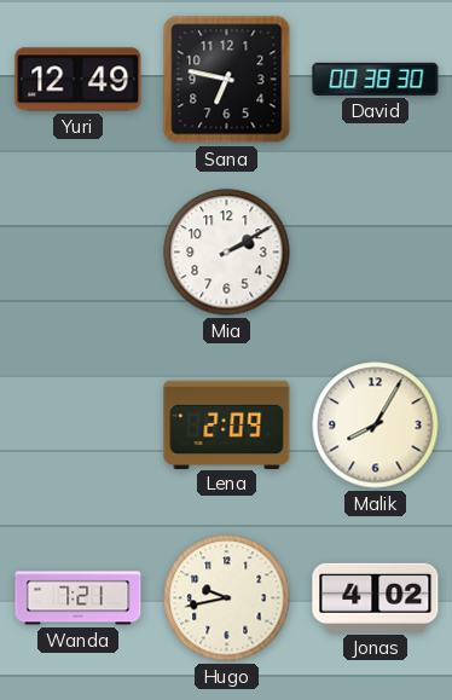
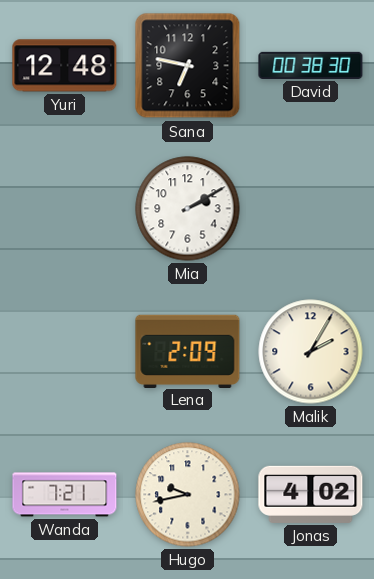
Yuri: 12:49 -> 12:48 (65, 66)
Malik: 8:05 -> 2:05 (311, 352)
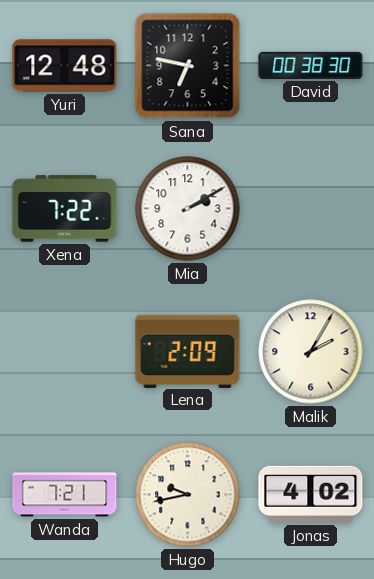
Xena: none -> 7:22 (65, 209)
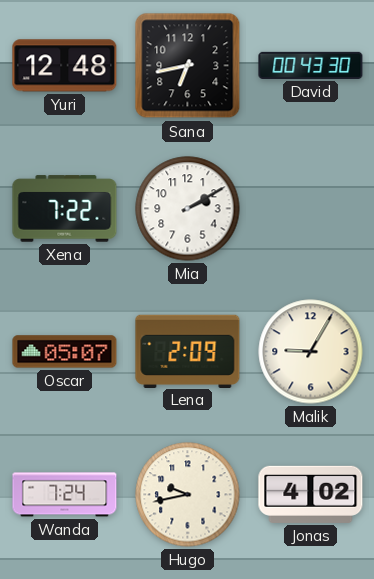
Sana: 6:47 -> 6:43 (188, 66)
David: 00:38 -> 00:43 (311, 65)
Oscar: none -> 05:07 (65, 352)
Malik: 2:05 -> 9:05 (311, 352)
Wanda: 7:21 -> 7:24 (65, 495)
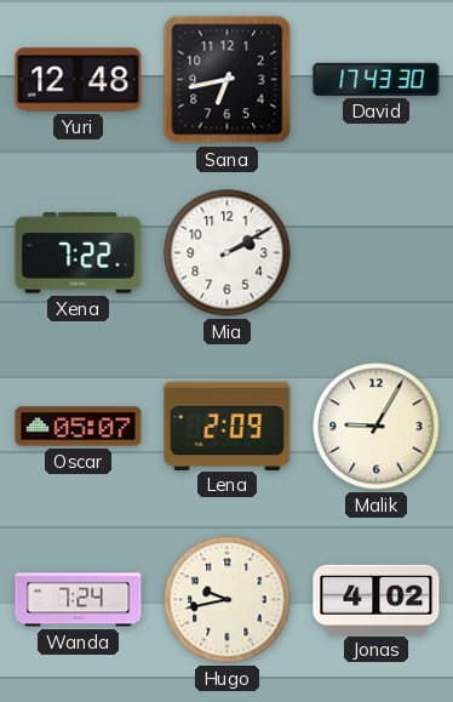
David: 00:43 -> 17:43 (377, 79)
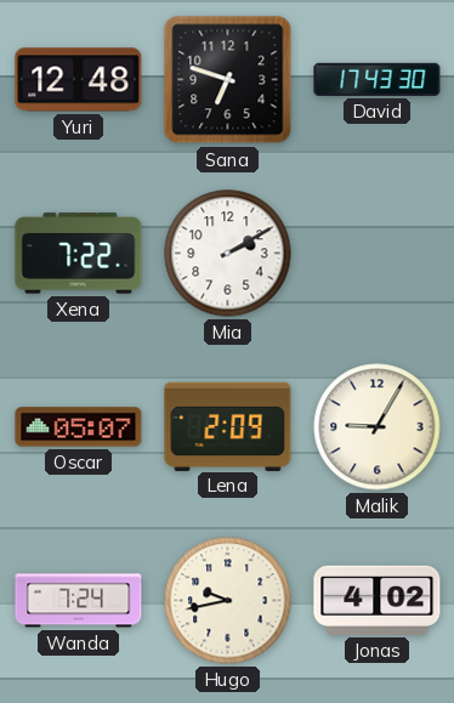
Sana: 6:43 -> 6:48 (228, 80)
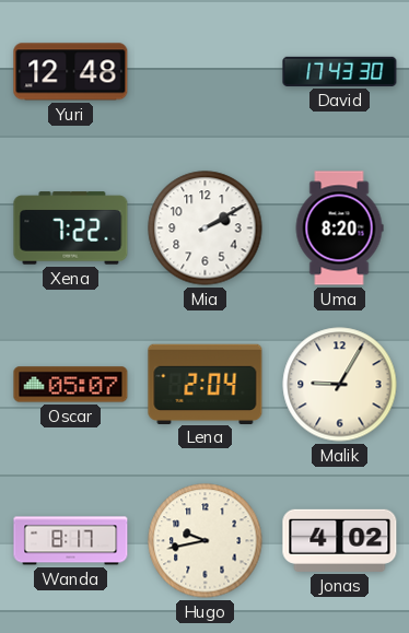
Sana: 6:48 -> none (228, 80)
Uma: none -> 8:20 (339, 228)
Lena: 2:09 -> 2:04 (206, 384)
Wanda: 7:24 -> 8:17 (71, 541)
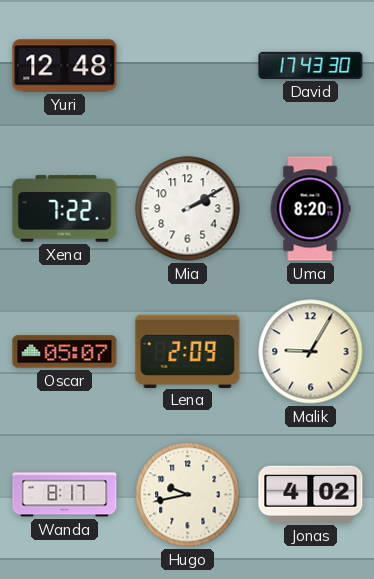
Lena: 2:04 -> 2:09 (188, 351)
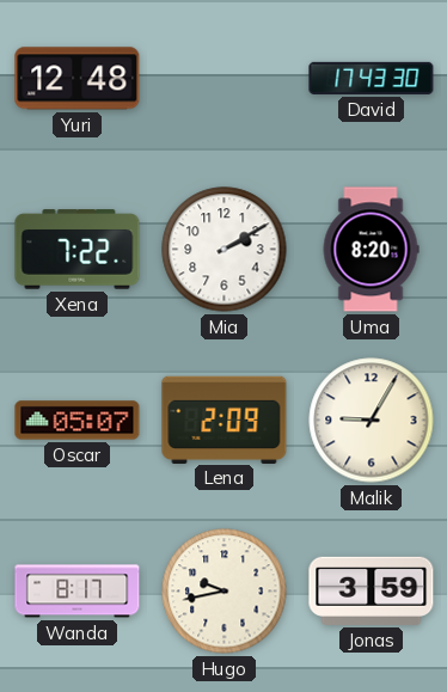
Jonas: 4:02 -> 3:59 (372, 590)
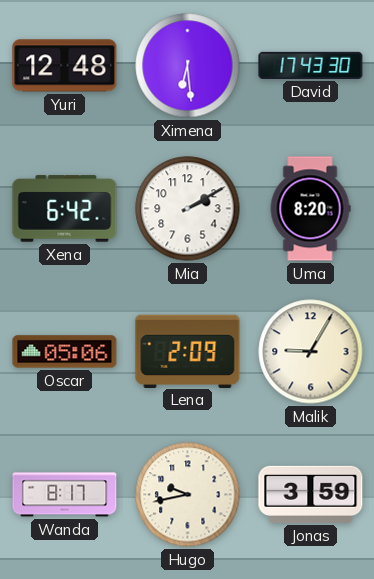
Ximena: none -> 6:29 (188, 66)
Xena: 7:22 -> 6:42 (65, 209)
Oscar: 05:07 -> 05:06 (65, 352)
